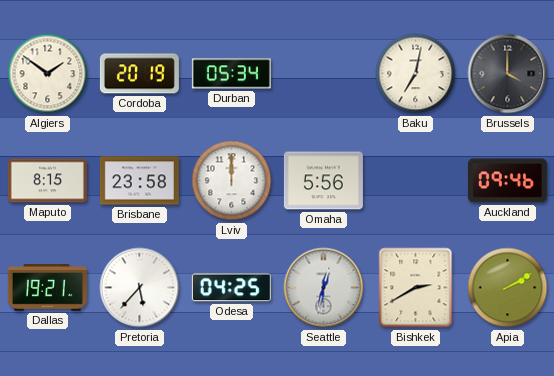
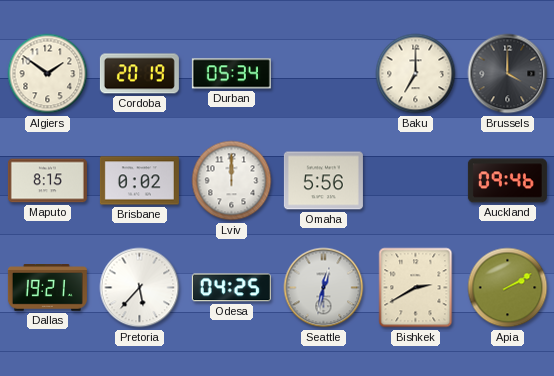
Baku: 7:02 -> 7:00 (416, 74)
Brisbane: 23:58 -> 0:02 (139, 181)
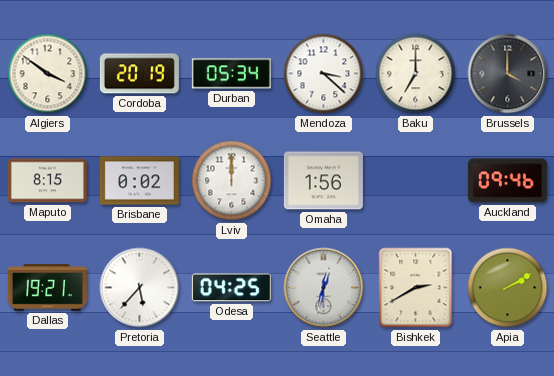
Algiers: 1:51 -> 3:51 (48, 74)
Mendoza: none -> 3:22 (324, 74)
Omaha: 5:56 -> 1:56 (323, 181)
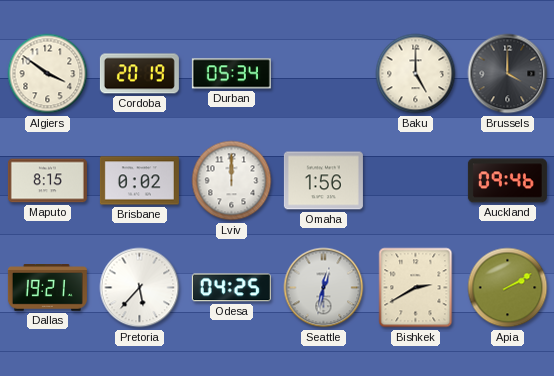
Mendoza: 3:22 -> none (324, 74)
Baku: 7:00 -> 5:00 (416, 74)
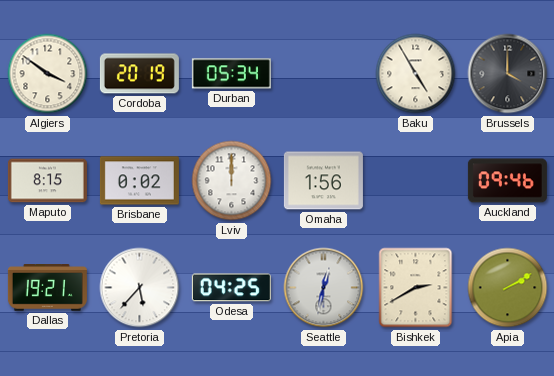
Baku: 5:00 -> 4:55 (416, 74)
